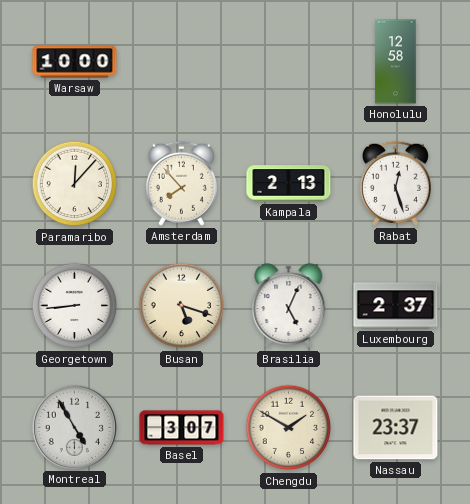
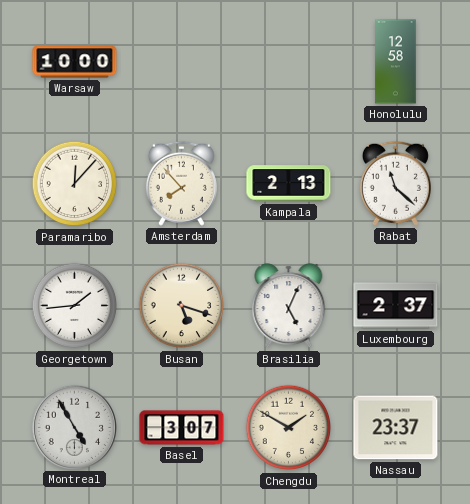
Rabat: 12:27 -> 11:22 (395, 183)
Georgetown: 8:44 -> 1:44 (75, 306)
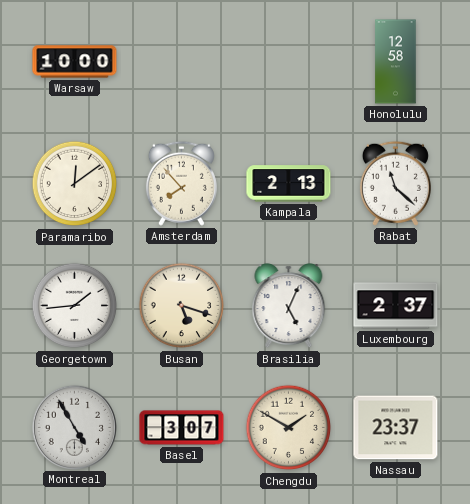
Paramaribo: 12:07 -> 12:09 (75, 184)
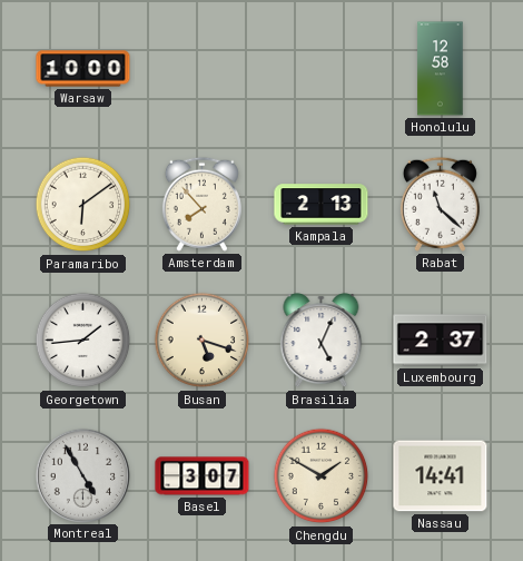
Paramaribo: 12:09 -> 6:09 (83, 205)
Nassau: 23:37 -> 14:41 (441, 476)
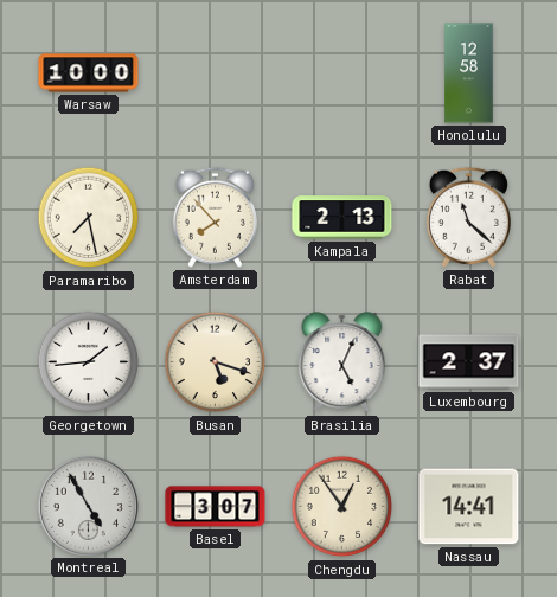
Paramaribo: 6:09 -> 7:28 (89, 218)
Chengdu: 1:50 -> 12:54 (342, 507)
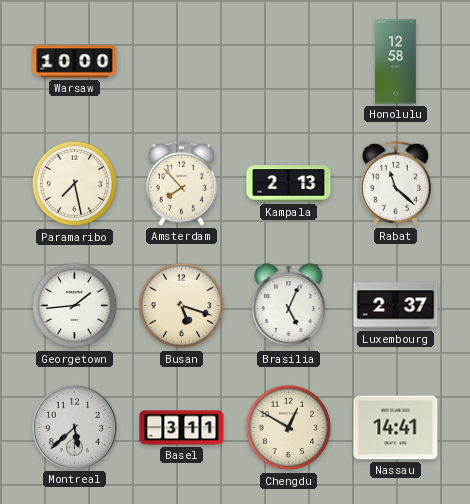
Montreal: 4:55 -> 5:38 (74, 427)
Basel: 3:07 -> 3:11 (182, 428)
Chengdu: 12:54 -> 12:50 (289, 428)
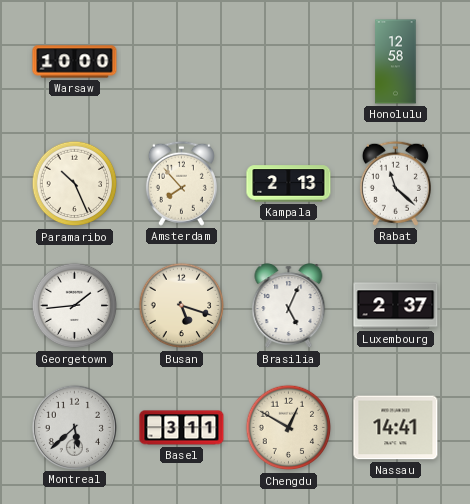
Paramaribo: 7:28 -> 10:26 (75, 184)
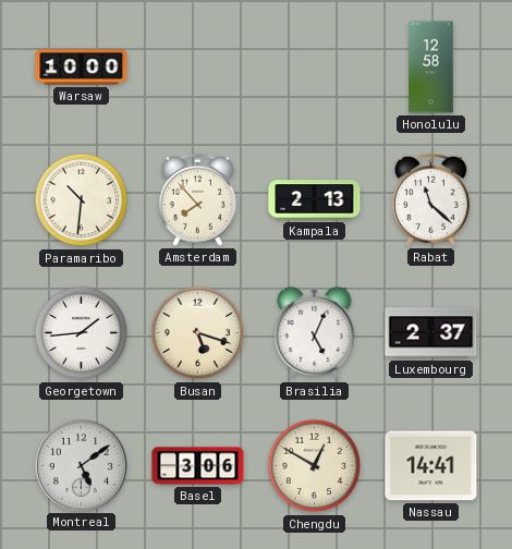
Paramaribo: 10:26 -> 10:31 (82, 200)
Montreal: 5:38 -> 5:09 (81, 465)
Basel: 3:11 -> 3:06 (198, 466)
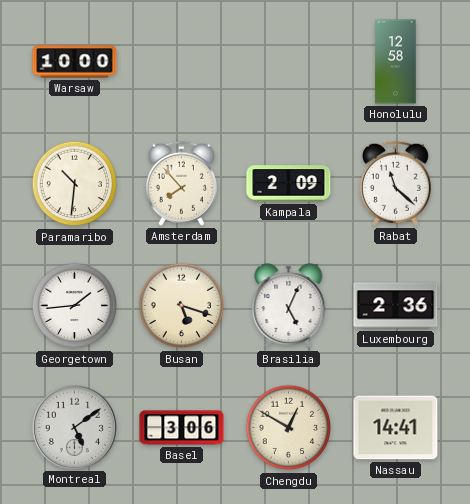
Kampala: 2:13 -> 2:09 (289, 184)
Luxembourg: 2:37 -> 2:36 (396, 306)
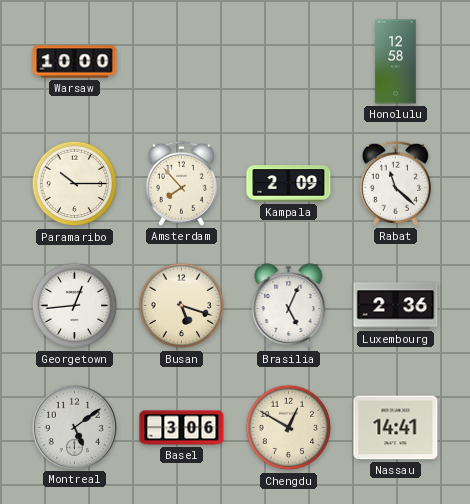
Paramaribo: 10:31 -> 10:15 (75, 184)
Georgetown: 1:44 -> 12:44 (75, 306)
